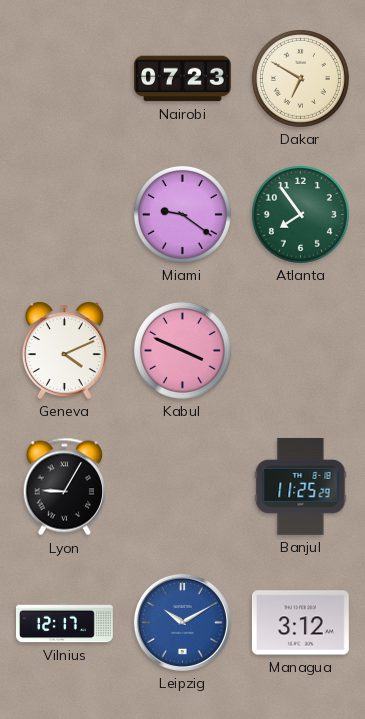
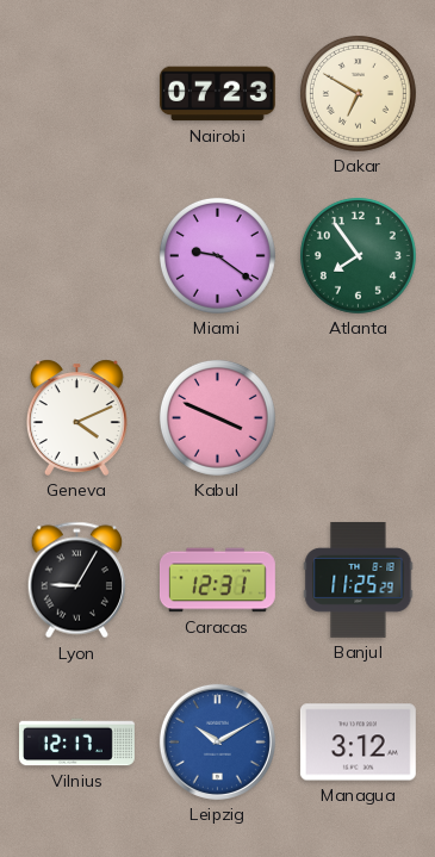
Caracas: none -> 12:31 (217, 580)
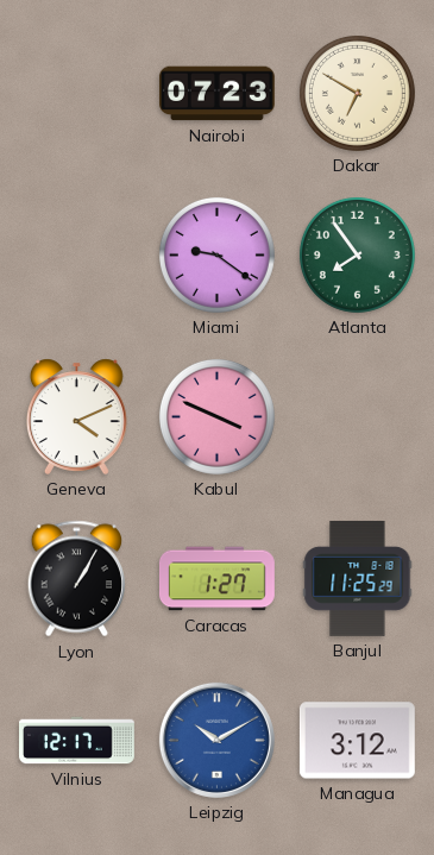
Lyon: 9:05 -> 1:05 (76, 579)
Caracas: 12:31 -> 1:27 (216, 579)
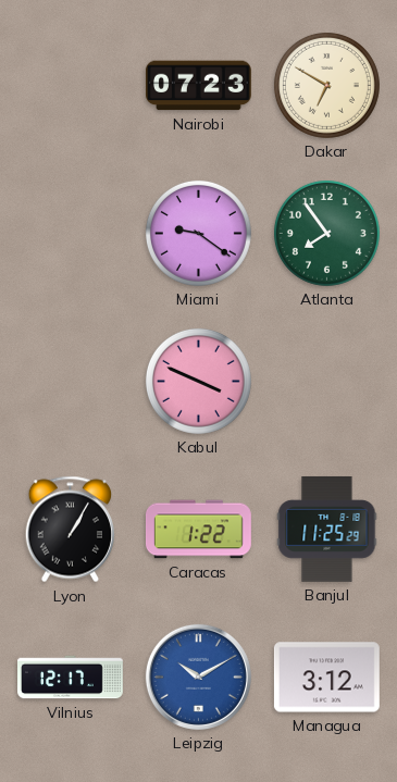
Geneva: 4:11 -> none (76, 416)
Caracas: 1:27 -> 1:22 (198, 530)
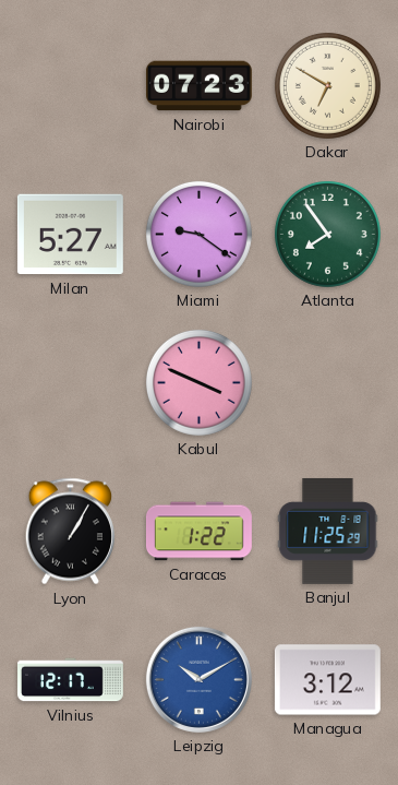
Milan: none -> 5:27 (70, 235)
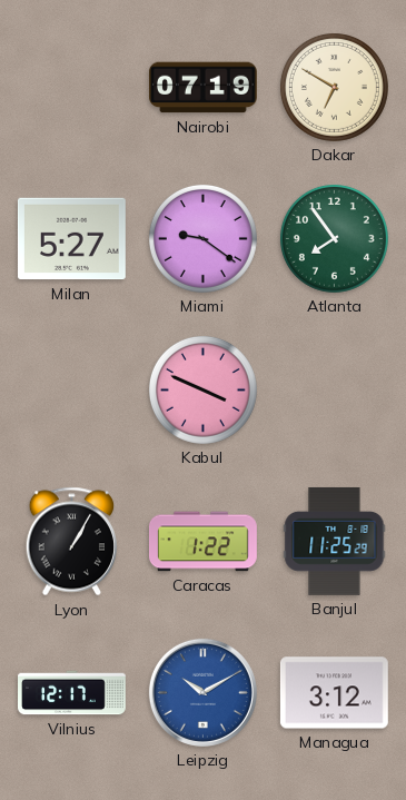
Nairobi: 07:23 -> 07:19 (202, 88)
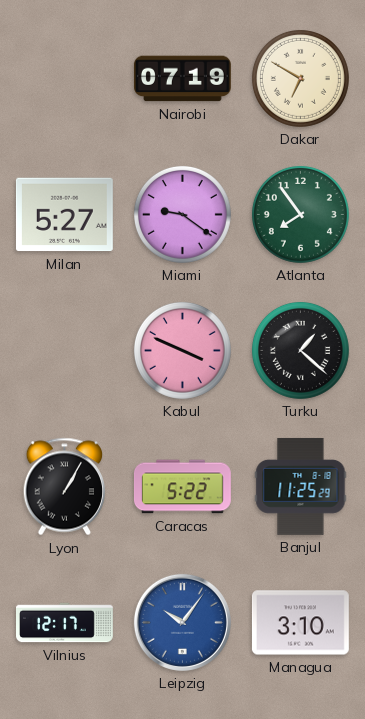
Turku: none -> 1:22 (300, 350)
Caracas: 1:22 -> 5:22 (182, 487)
Leipzig: 10:10 -> 10:06 (182, 622)
Managua: 3:12 -> 3:10 (300, 623)
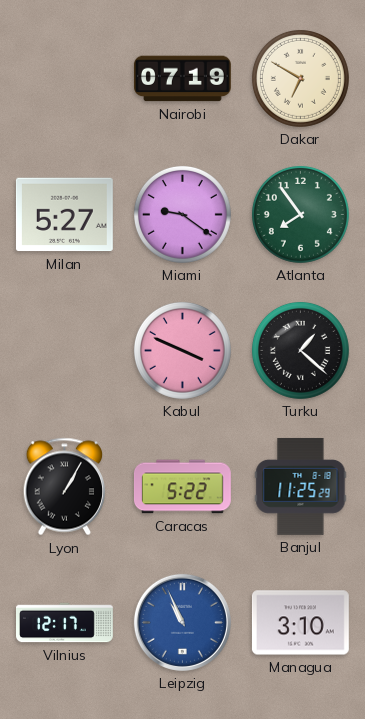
Leipzig: 10:06 -> 10:56 (182, 622)
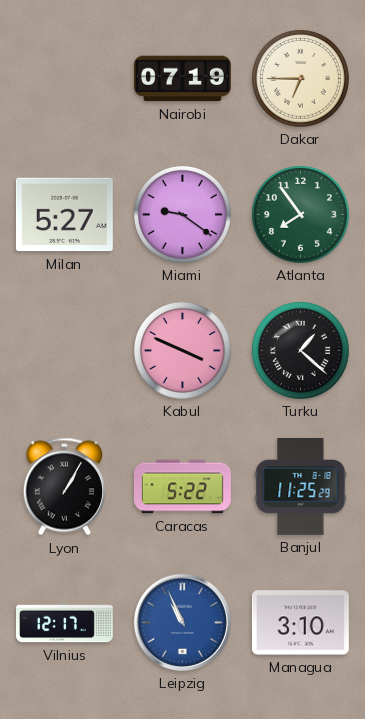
Dakar: 6:50 -> 6:45 (300, 78)
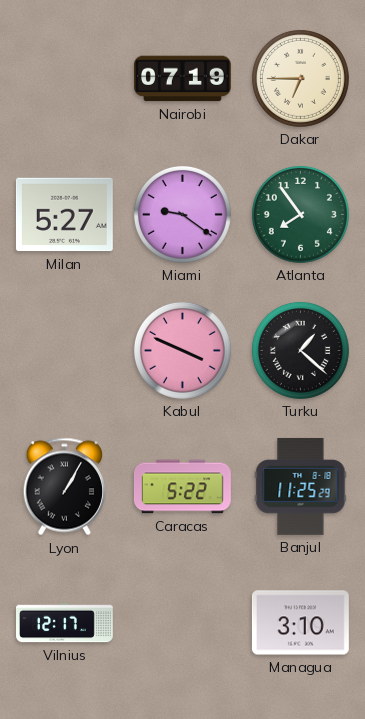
Leipzig: 10:56 -> none (182, 622)
